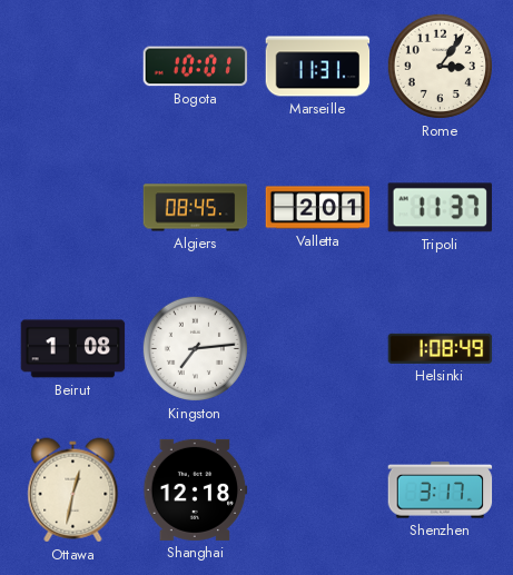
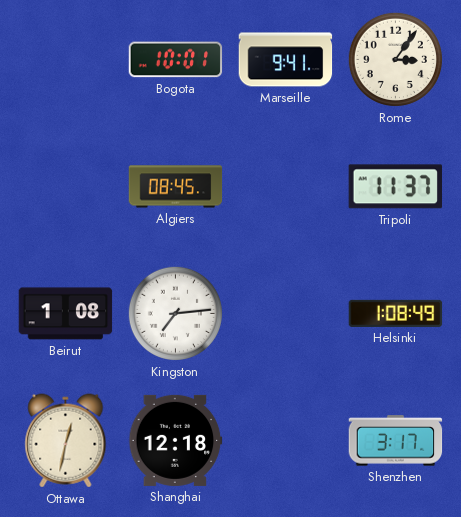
Marseille: 11:31 -> 9:41 (286, 60)
Valletta: 2:01 -> none (318, 208)
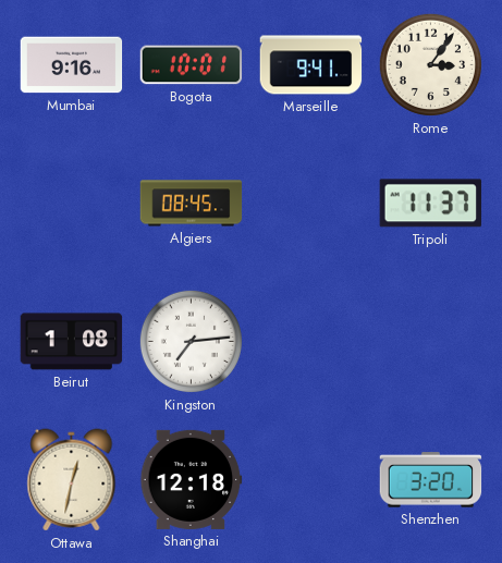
Mumbai: none -> 9:16 (72, 65)
Helsinki: 1:08 -> none (396, 313)
Shenzhen: 3:17 -> 3:20 (431, 480)
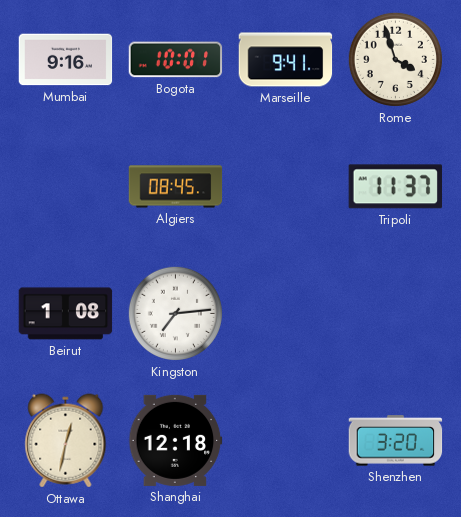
Rome: 3:06 -> 3:57 (395, 59)
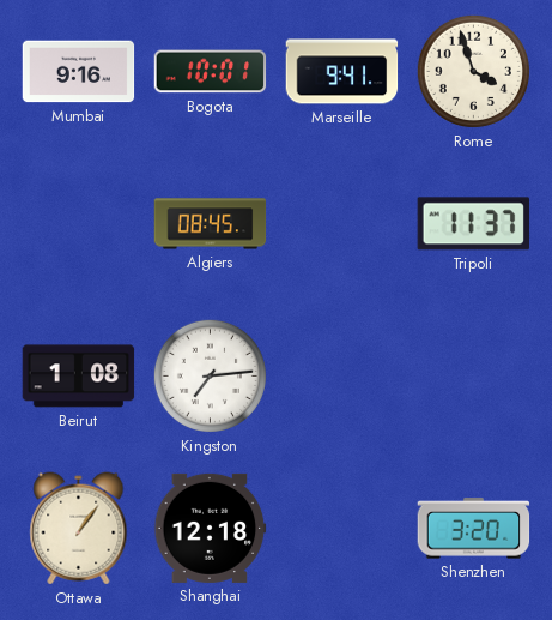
Ottawa: 12:32 -> 1:06 (79, 529)
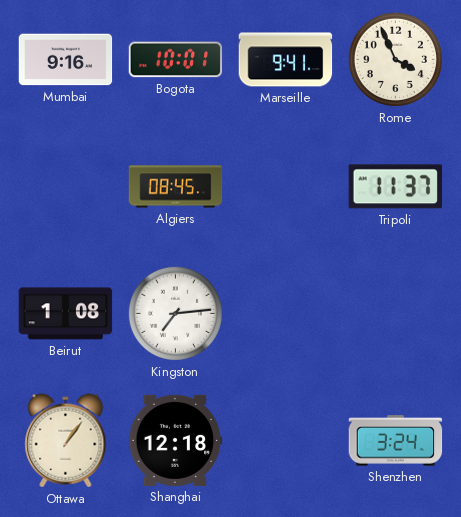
Rome: 3:57 -> 3:56 (395, 59)
Shenzhen: 3:20 -> 3:24 (396, 441)
